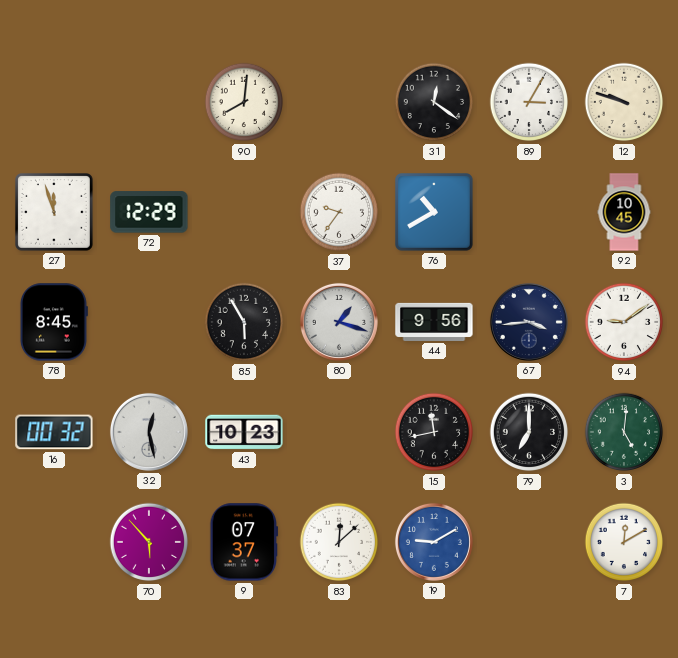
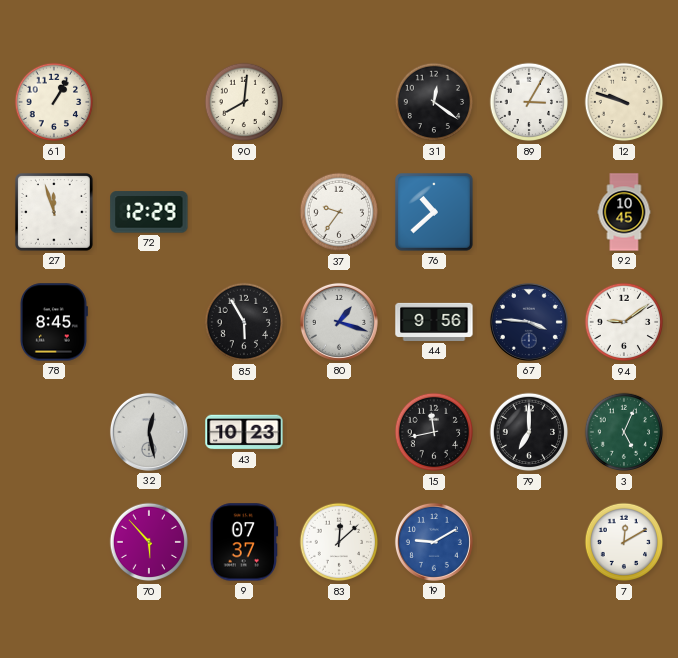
61: none -> 1:05 (54, 102)
76: 10:40 -> 10:38 (435, 213)
67: 3:44 -> 3:46 (529, 322)
16: 00:32 -> none (54, 432)
3: 5:01 -> 5:04 (624, 432)
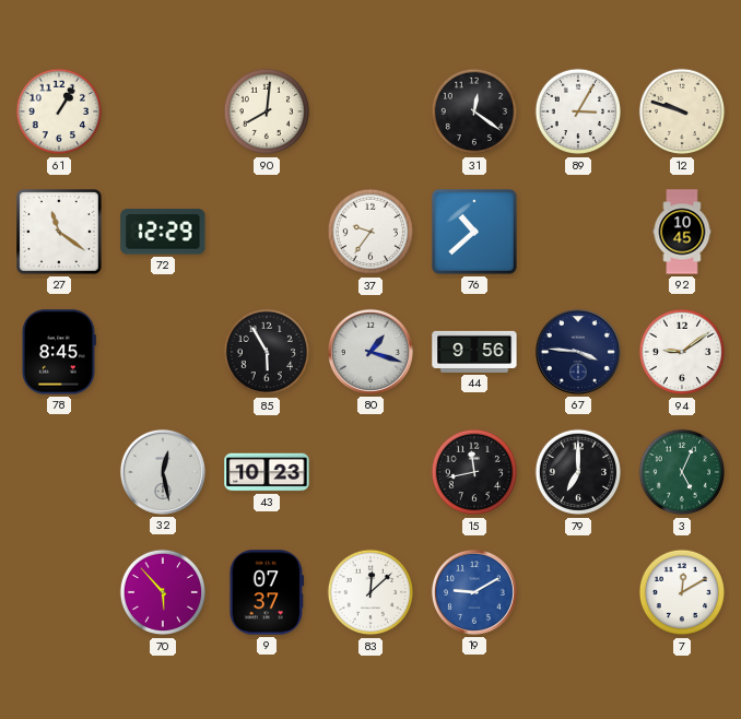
27: 11:57 -> 11:21 (60, 233)
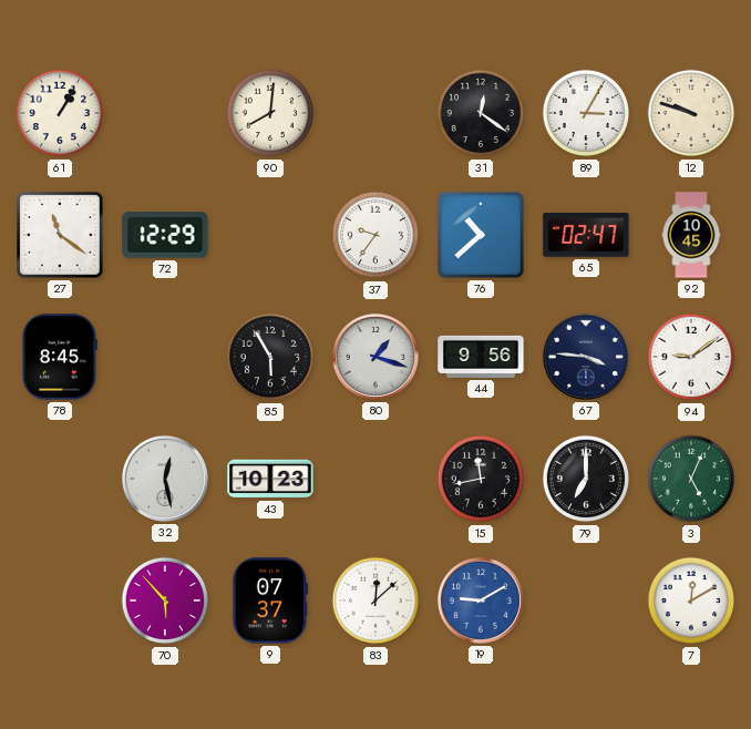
65: none -> 02:47 (586, 236)
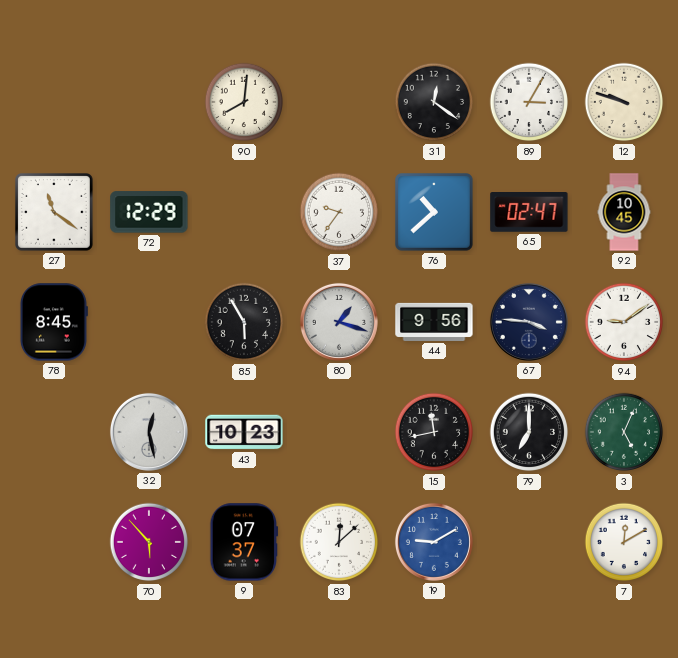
61: 1:05 -> none (60, 113)
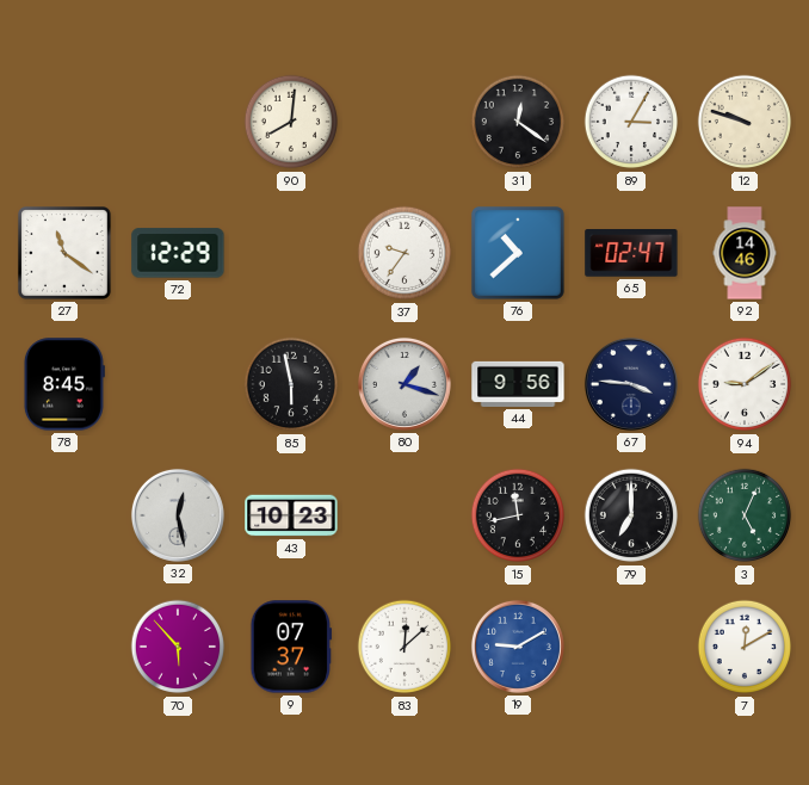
92: 10:45 -> 14:46 (745, 253)
85: 5:55 -> 5:58 (291, 384)
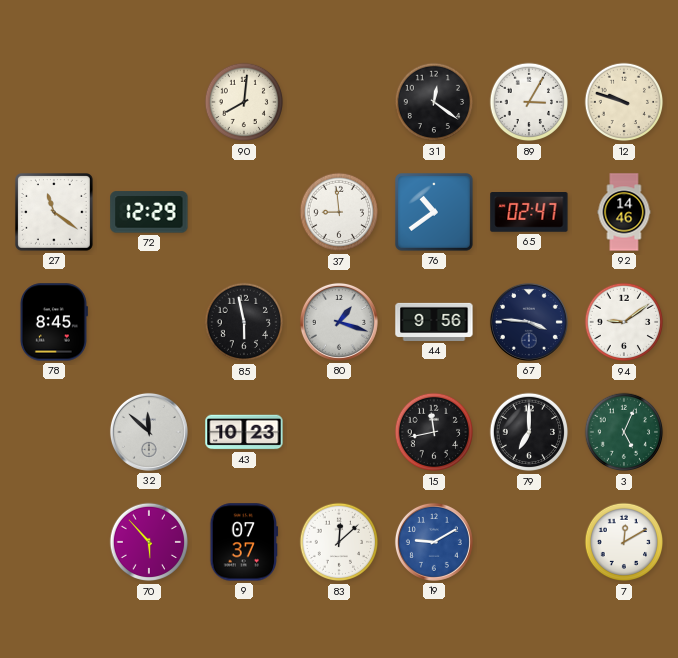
37: 9:36 -> 8:59 (339, 212)
76: 10:38 -> 10:39 (435, 213)
32: 12:28 -> 11:52 (149, 432)
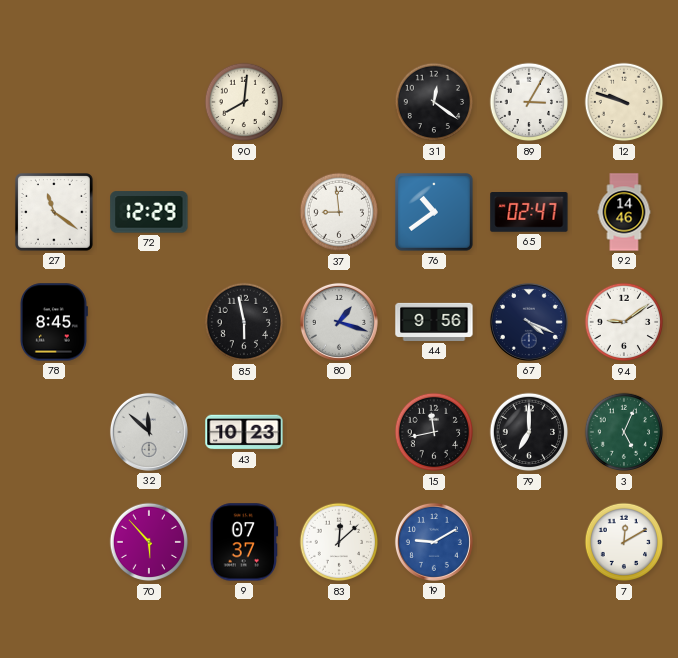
67: 3:46 -> 4:19 (529, 322)
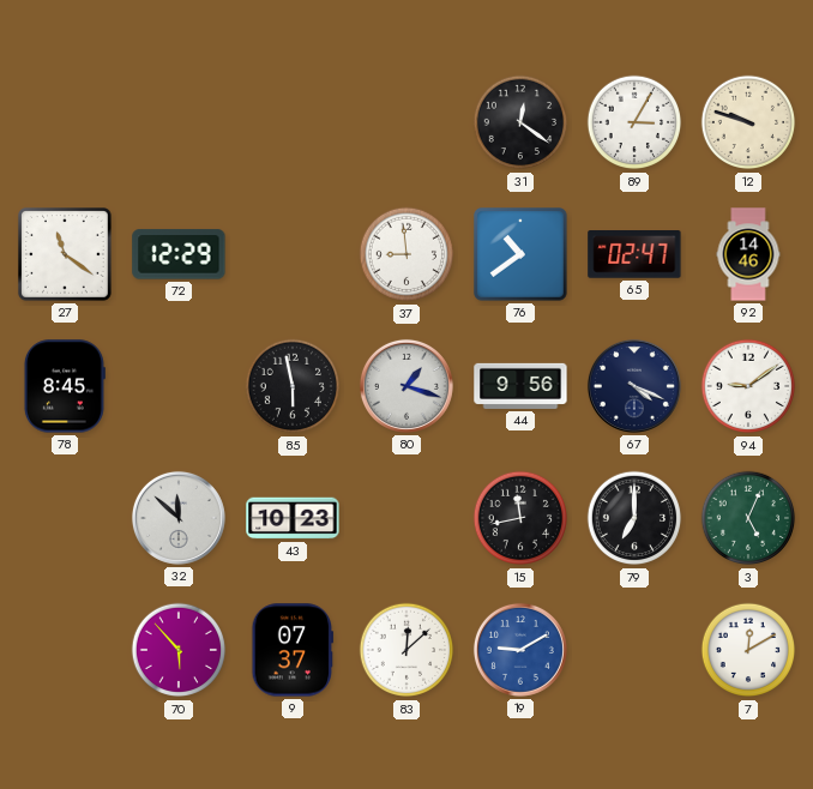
90: 8:01 -> none (244, 102)
